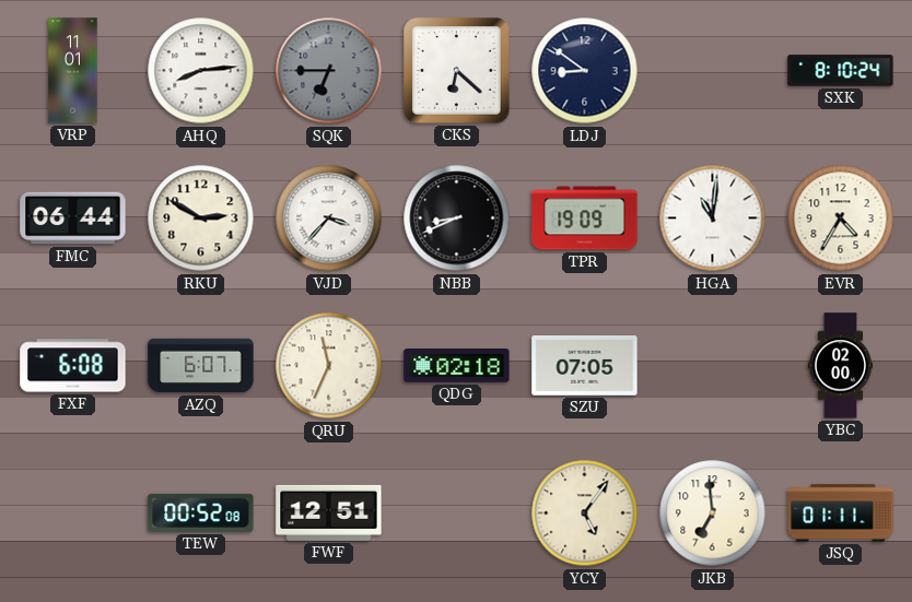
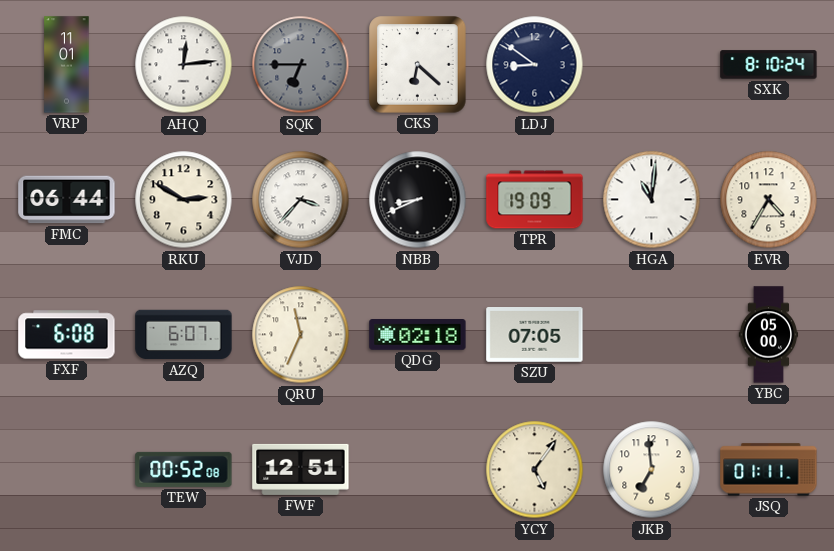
AHQ: 8:14 -> 12:14 (184, 65)
YBC: 02:00 -> 05:00 (769, 335)
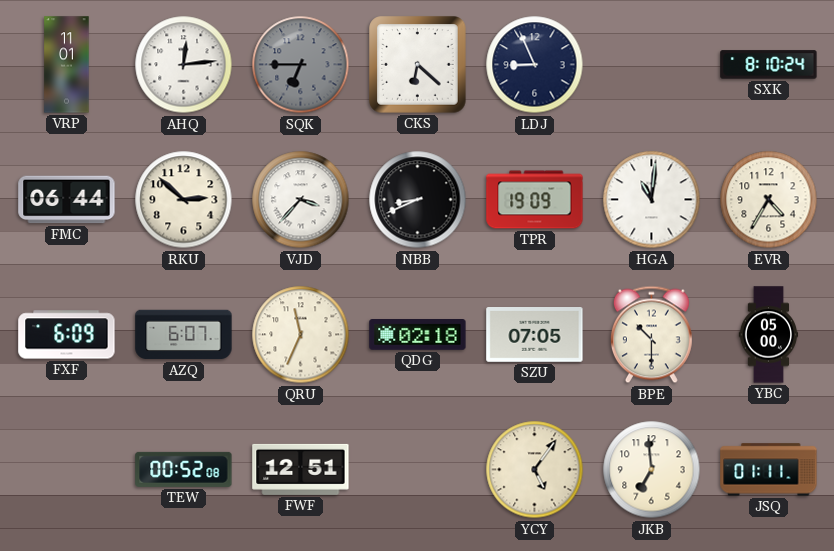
LDJ: 8:51 -> 8:56 (535, 65)
RKU: 2:50 -> 2:52 (184, 200)
FXF: 6:08 -> 6:09 (67, 335)
BPE: none -> 10:30 (651, 335)
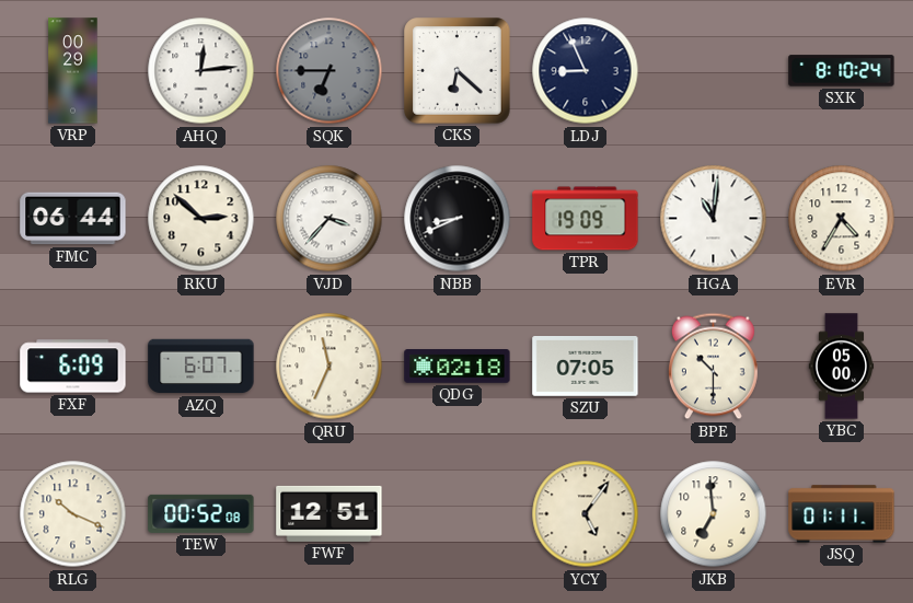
VRP: 11:01 -> 00:29 (73, 71)
RLG: none -> 10:19 (73, 514)
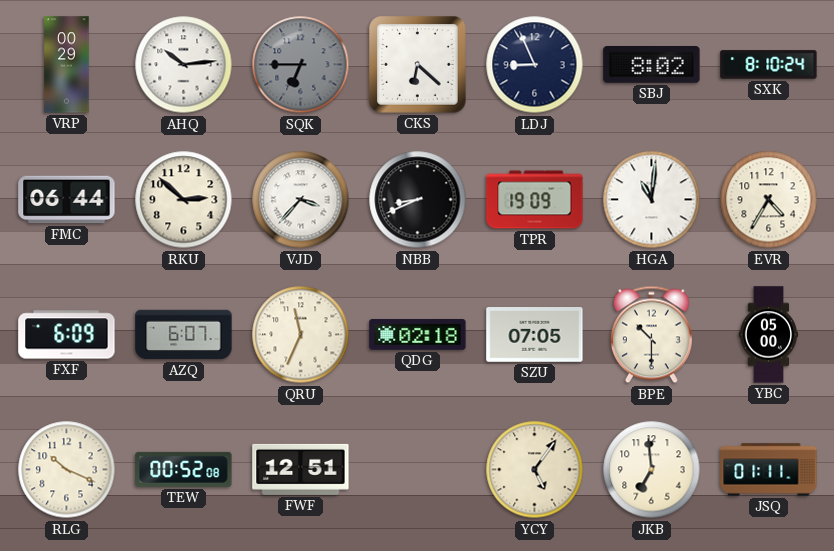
AHQ: 12:14 -> 10:14 (184, 65)
SBJ: none -> 8:02 (652, 65)
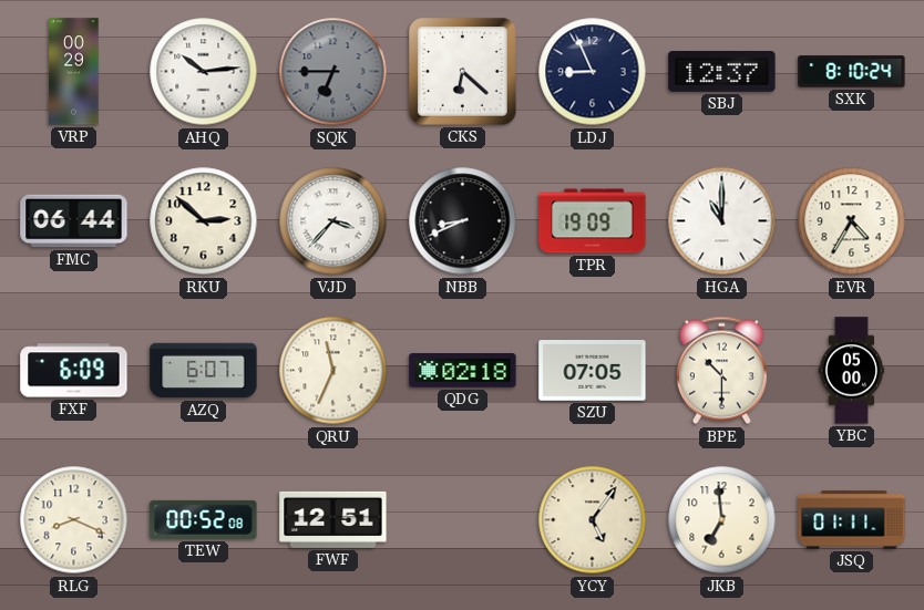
SBJ: 8:02 -> 12:37 (722, 72)
HGA: 11:01 -> 11:00 (722, 221)
RLG: 10:19 -> 8:19 (74, 520)
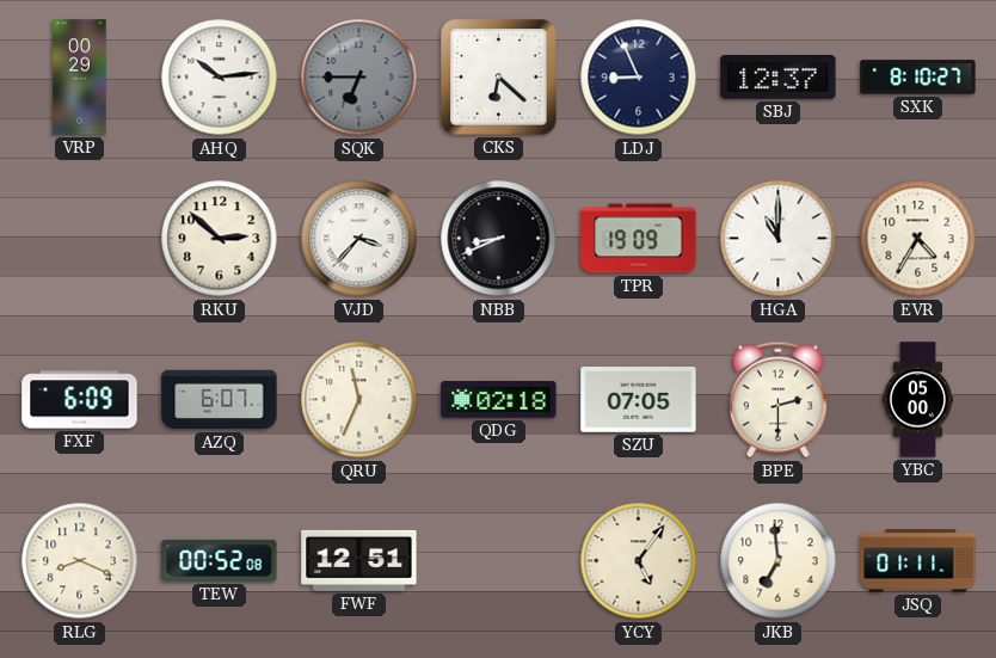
SXK: 8:10:24 -> 8:10:27 (918, 78)
FMC: 06:44 -> none (74, 221)
BPE: 10:30 -> 2:30 (777, 400)
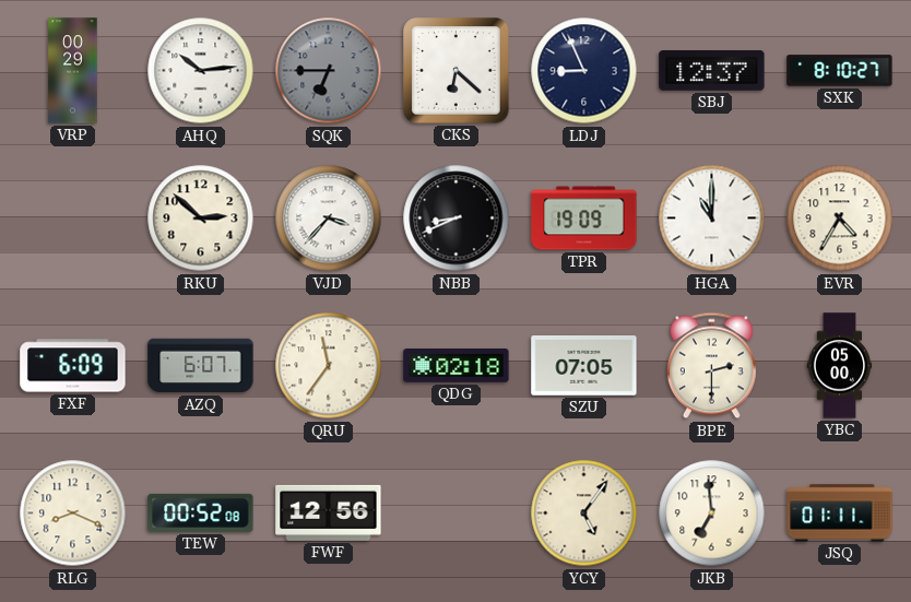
QRU: 11:34 -> 11:36 (329, 366)
FWF: 12:51 -> 12:56 (329, 512)
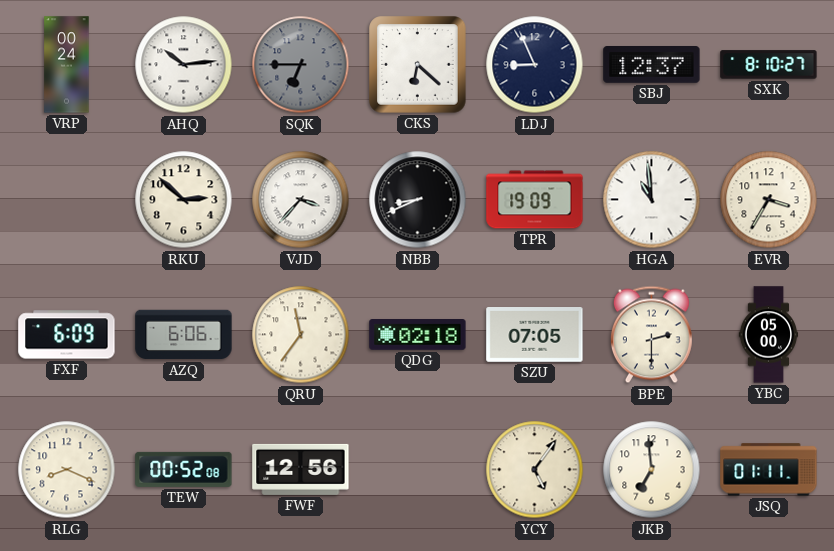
VRP: 00:29 -> 00:24 (67, 65)
HGA: 11:00 -> 10:59 (652, 200)
EVR: 4:35 -> 3:35 (769, 200)
AZQ: 6:07 -> 6:06 (184, 335)
